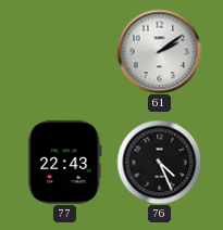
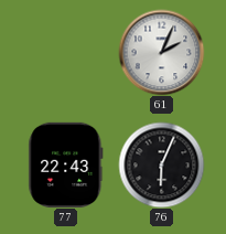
61: 2:09 -> 2:04 (161, 52)
76: 4:26 -> 6:04 (161, 164)
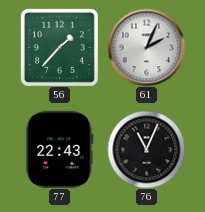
56: none -> 1:37 (59, 47)
76: 6:04 -> 11:04 (146, 149)
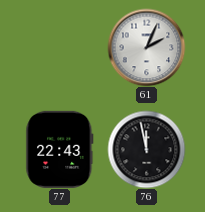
56: 1:37 -> none (59, 47)
76: 11:04 -> 11:58 (146, 149)
